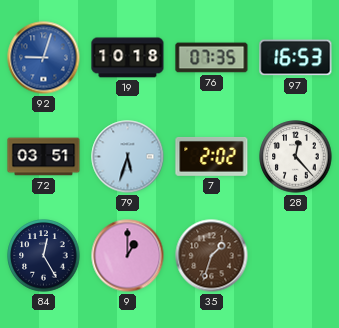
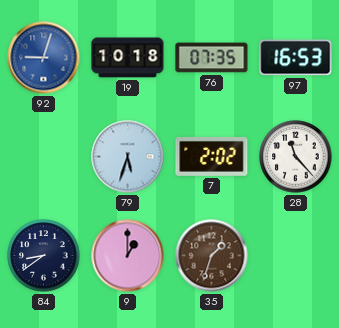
72: 03:51 -> none (44, 157)
28: 12:23 -> 11:23 (296, 157)
84: 12:25 -> 8:39 (44, 256)
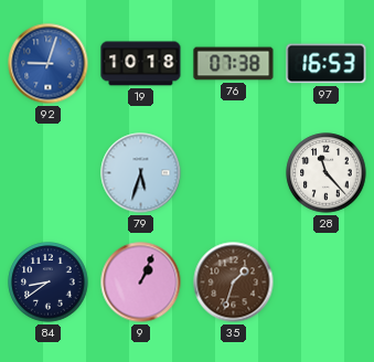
76: 07:35 -> 07:38 (234, 64)
7: 2:02 -> none (212, 156)
9: 1:00 -> 1:04 (141, 283)
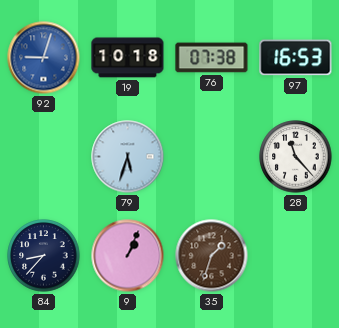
84: 8:39 -> 8:37 (44, 256)
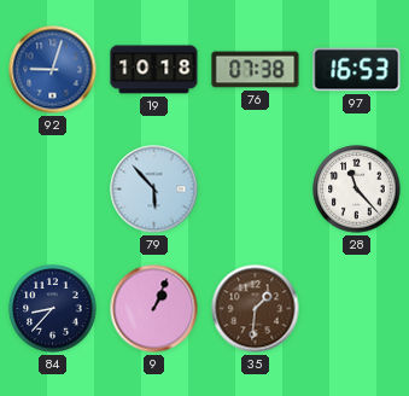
79: 5:33 -> 5:53 (154, 190)
35: 1:33 -> 1:31 (256, 309)
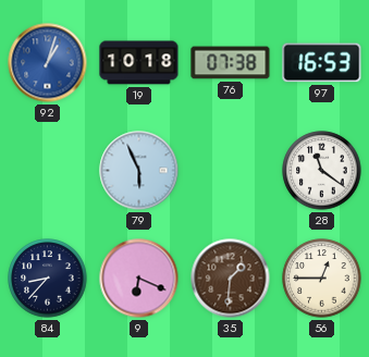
92: 9:03 -> 1:03 (48, 63)
79: 5:53 -> 5:56 (139, 171)
28: 11:23 -> 11:21 (322, 171)
9: 1:04 -> 6:19 (139, 279)
56: none -> 12:45 (322, 279)
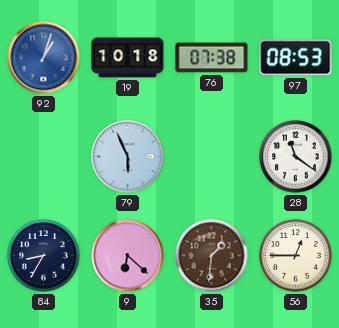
97: 16:53 -> 08:53 (296, 58)
84: 8:37 -> 8:35 (44, 256)
9: 6:19 -> 6:22 (128, 256)
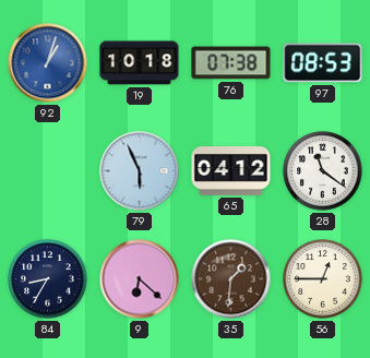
65: none -> 04:12 (231, 171)
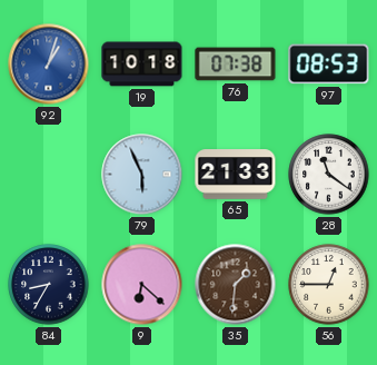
65: 04:12 -> 21:33 (236, 175)
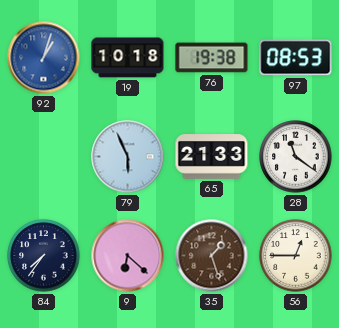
76: 07:38 -> 19:38 (212, 58)
84: 8:35 -> 7:36 (44, 256)
35: 1:31 -> 1:27 (212, 256)
